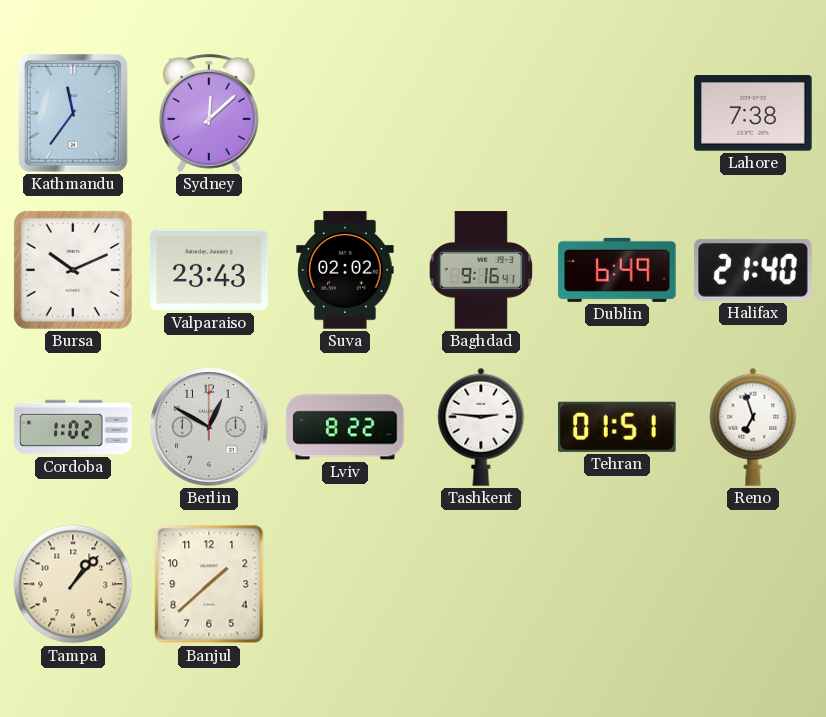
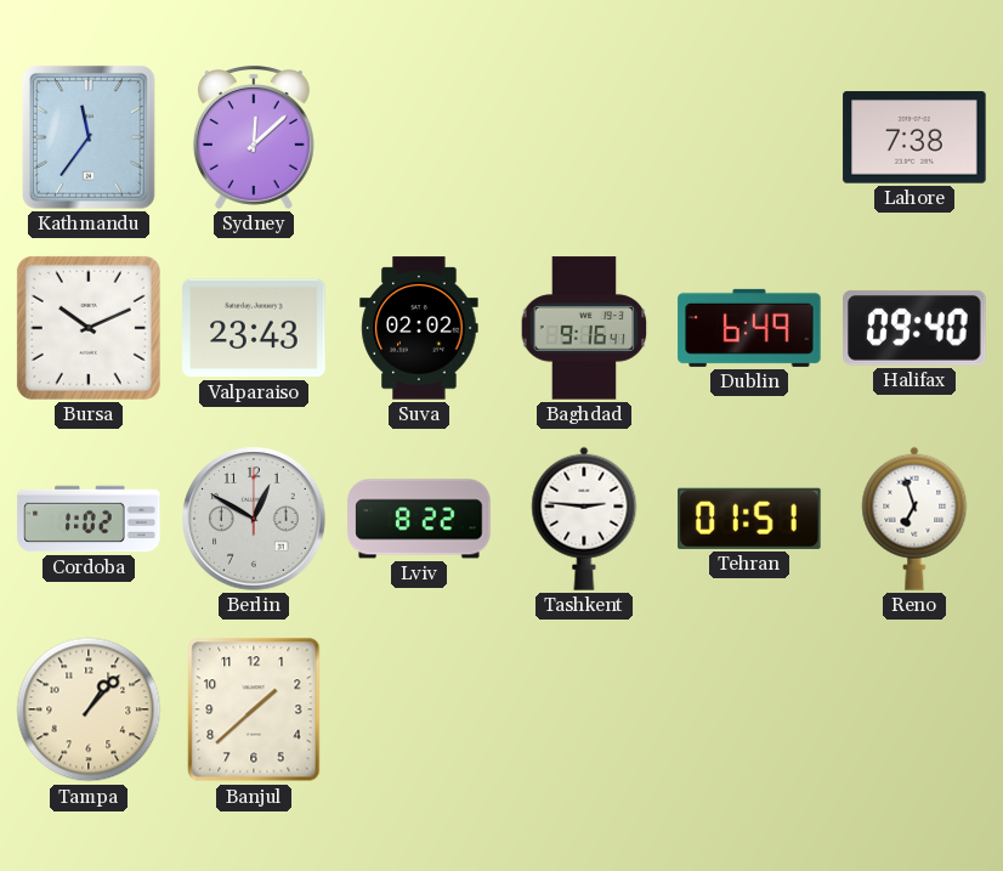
Halifax: 21:40 -> 09:40 (914, 328)
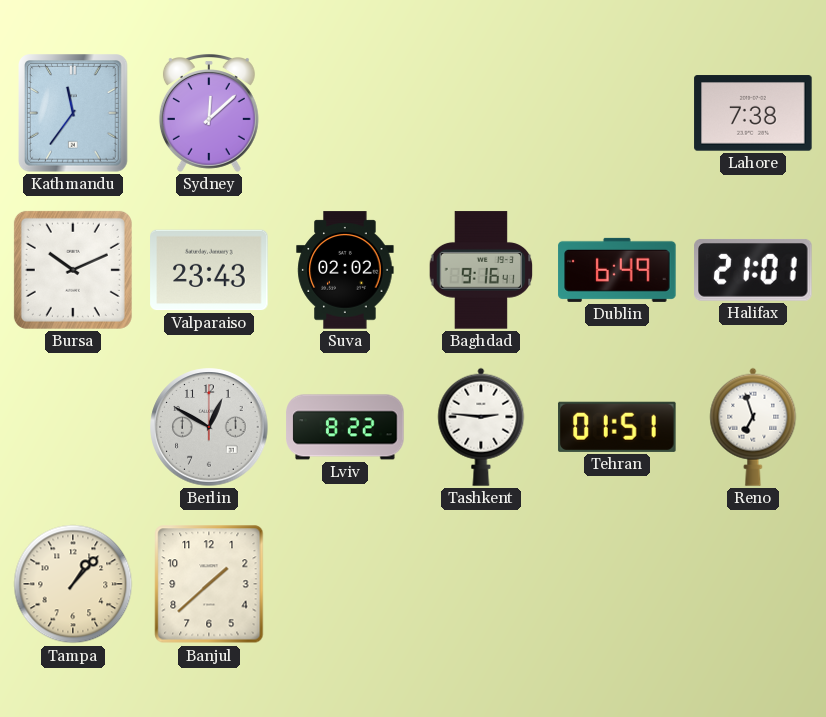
Halifax: 09:40 -> 21:01 (753, 270)
Cordoba: 1:02 -> none (89, 519)
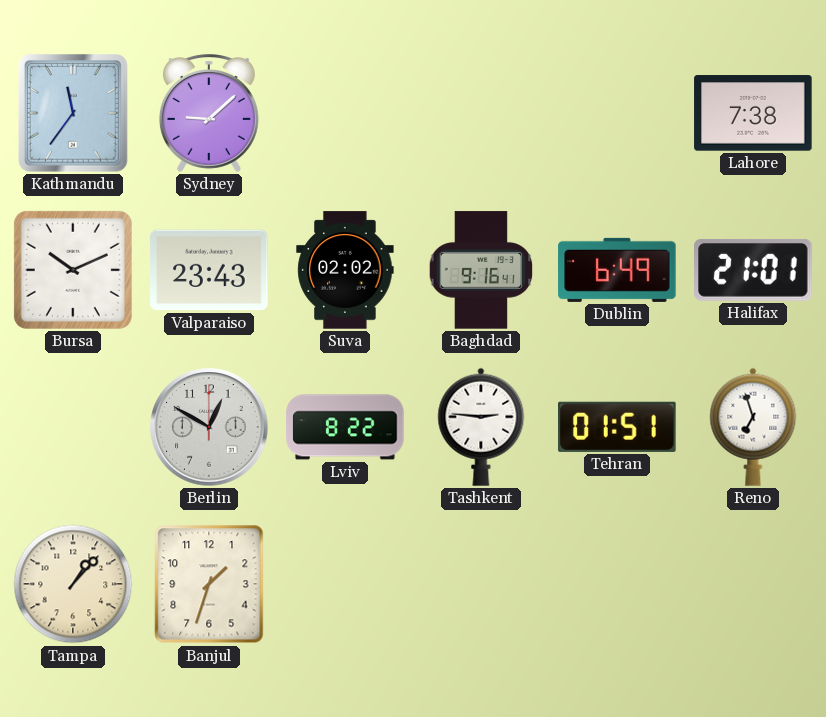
Sydney: 12:08 -> 9:08 (209, 113)
Banjul: 1:38 -> 1:33 (209, 584)
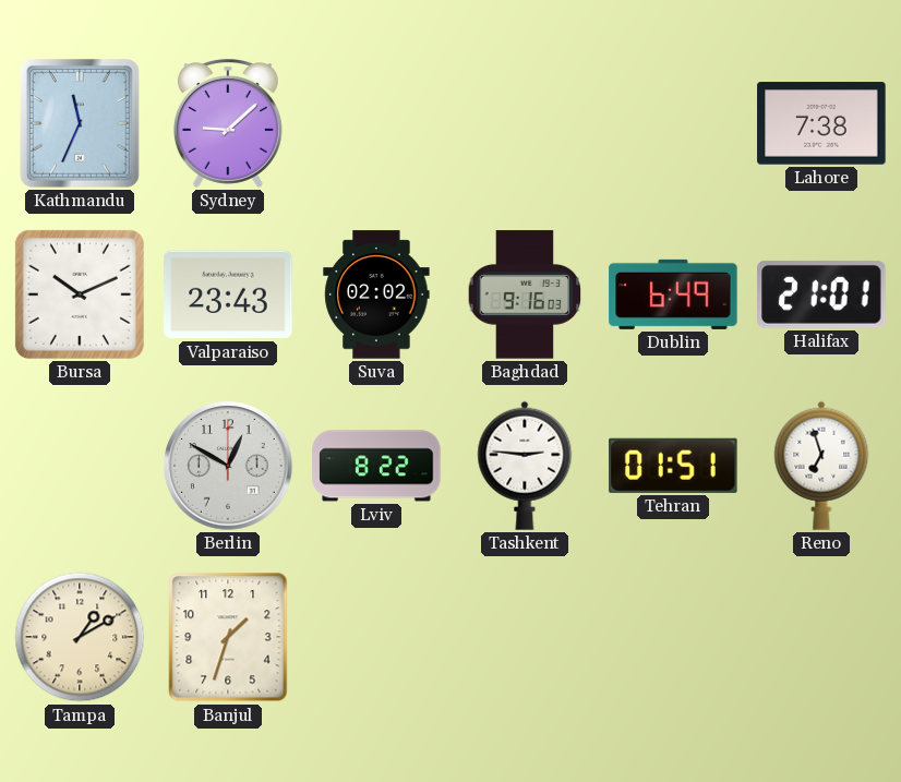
Kathmandu: 11:36 -> 11:34 (80, 123)
Baghdad: 9:16:41 -> 9:16:03 (525, 294)
Tampa: 1:07 -> 1:10 (80, 637)
